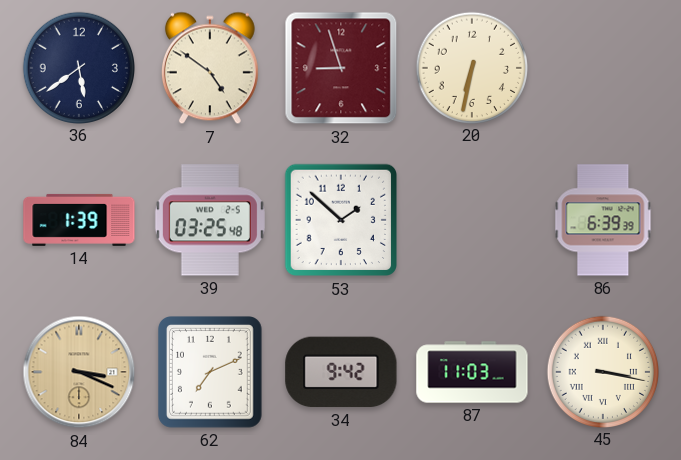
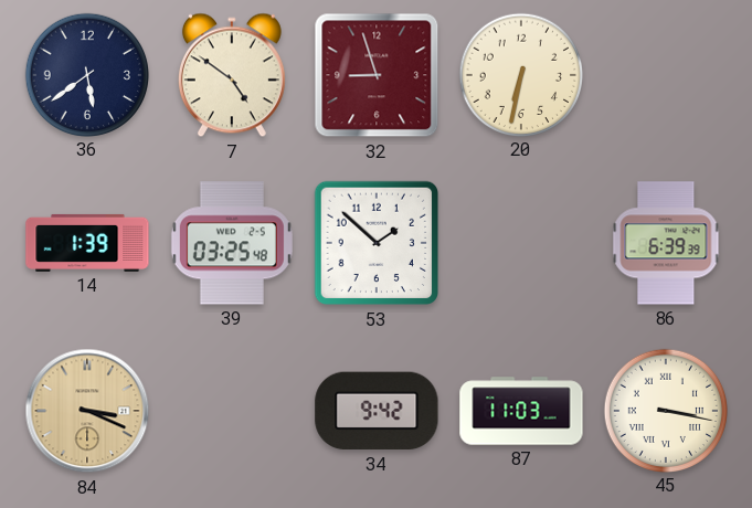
62: 7:11 -> none (210, 373)
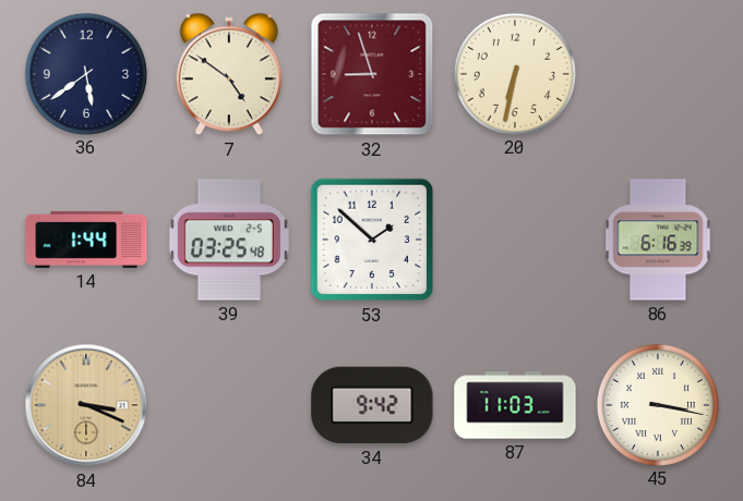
14: 1:39 -> 1:44 (86, 240)
86: 6:39 -> 6:16 (658, 240)
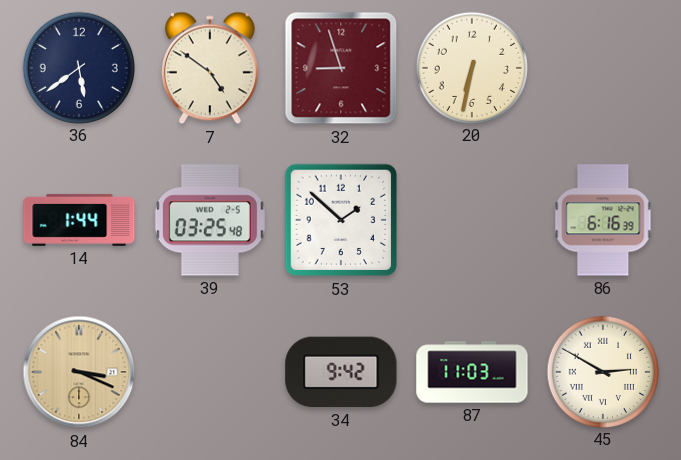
45: 3:17 -> 2:50 (602, 371)
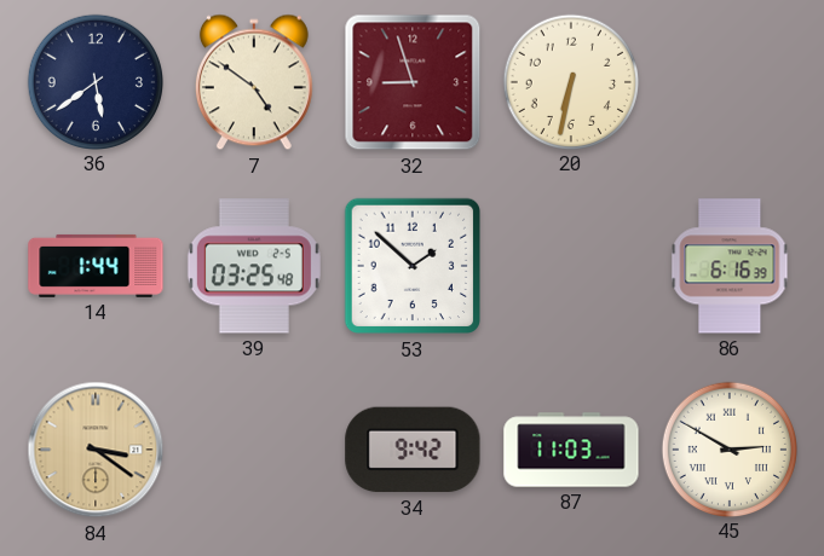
84: 3:19 -> 3:21 (96, 450)
